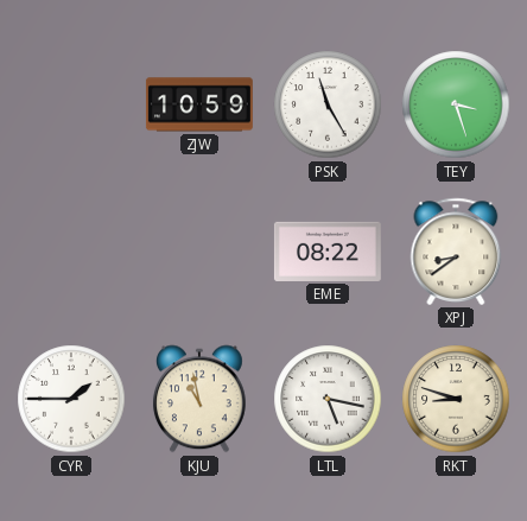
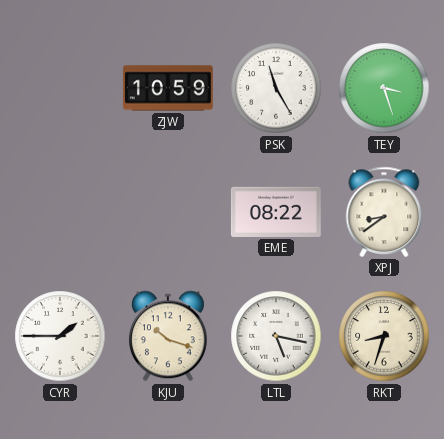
KJU: 10:58 -> 10:18 (168, 336)
RKT: 8:48 -> 8:33 (384, 336)
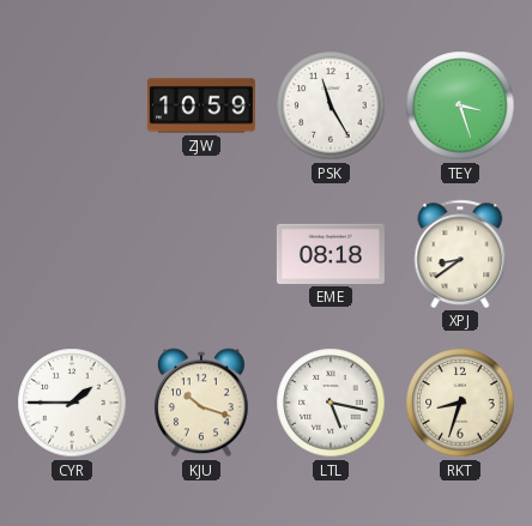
EME: 08:22 -> 08:18 (331, 254)
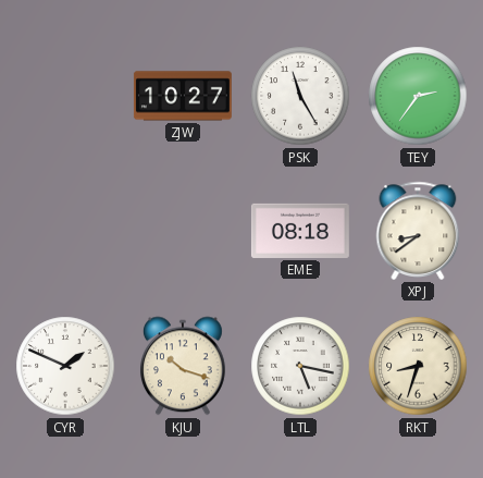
ZJW: 10:59 -> 10:27 (183, 96)
TEY: 3:27 -> 2:36 (418, 96)
CYR: 1:45 -> 1:49 (65, 366)
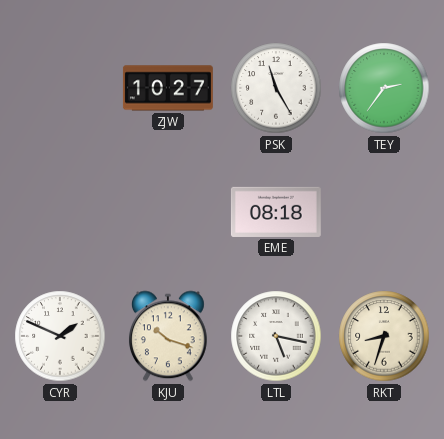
XPJ: 8:39 -> none (418, 231)
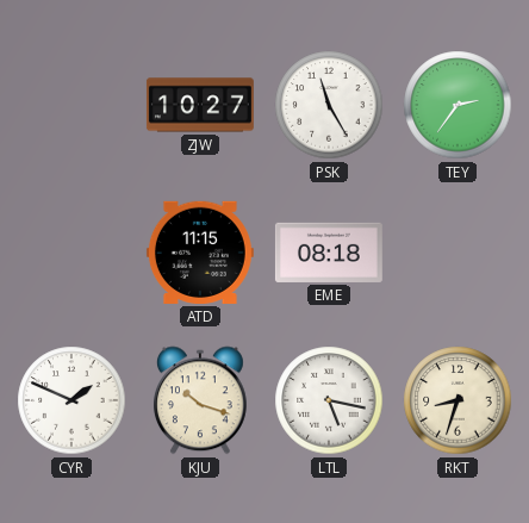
ATD: none -> 11:15 (200, 253)
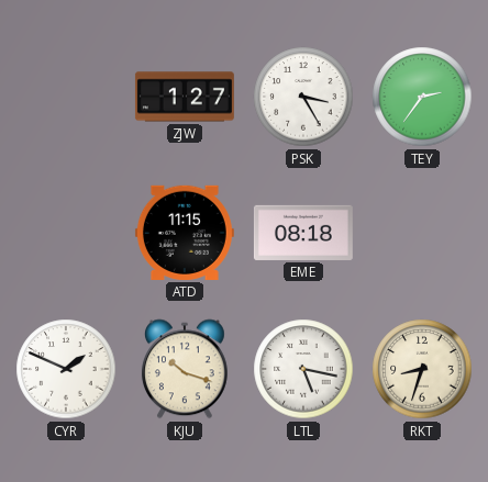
ZJW: 10:27 -> 1:27 (185, 97)
PSK: 11:25 -> 3:25 (303, 97)
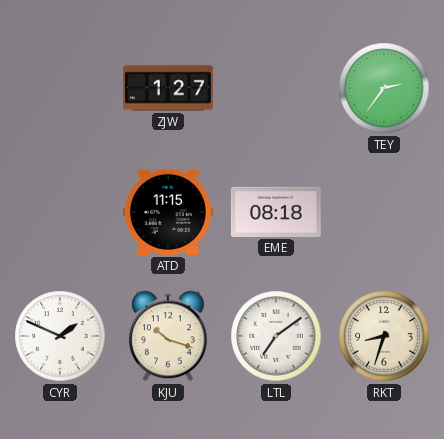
PSK: 3:25 -> none (303, 97)
LTL: 5:17 -> 7:09 (276, 336)
